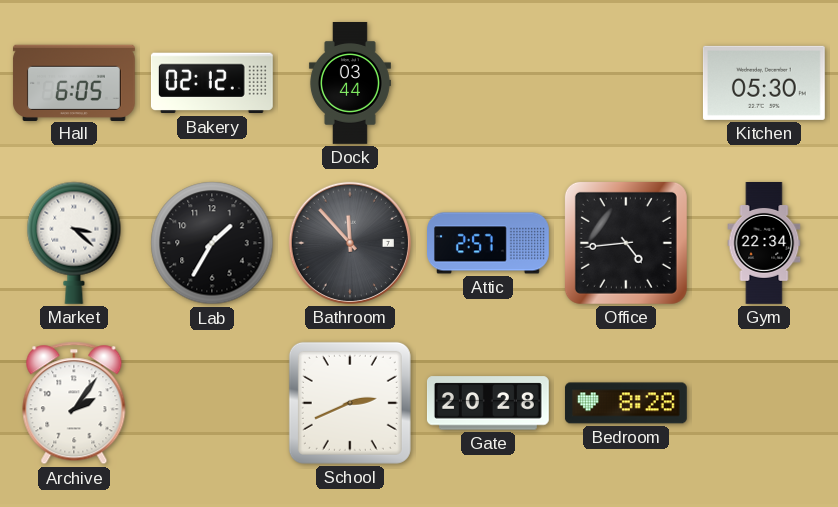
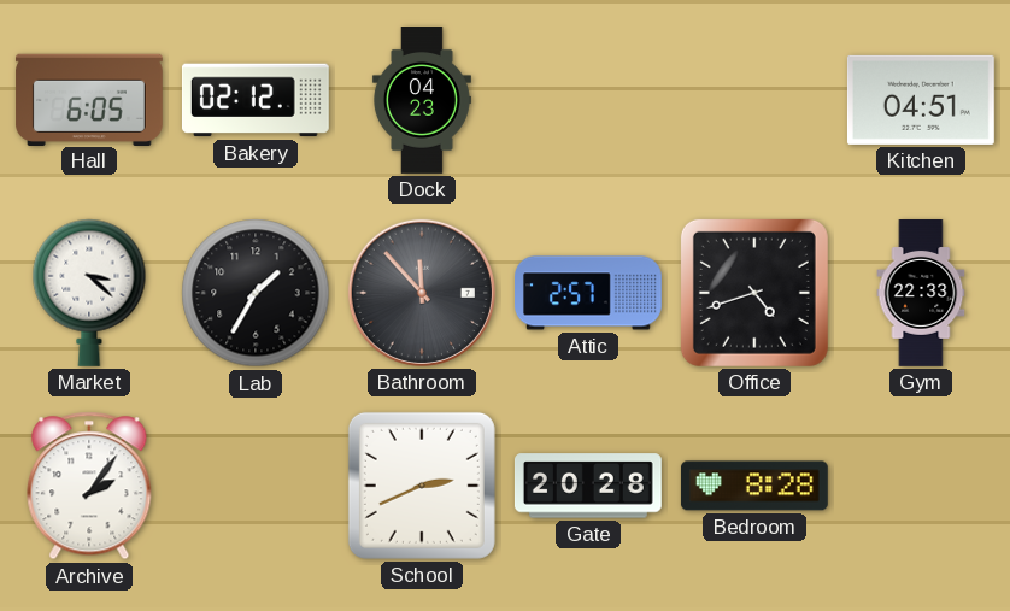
Dock: 03:44 -> 04:23 (422, 101)
Kitchen: 05:30 -> 04:51 (921, 100)
Office: 4:44 -> 4:42 (754, 293)
Gym: 22:34 -> 22:33 (921, 294)
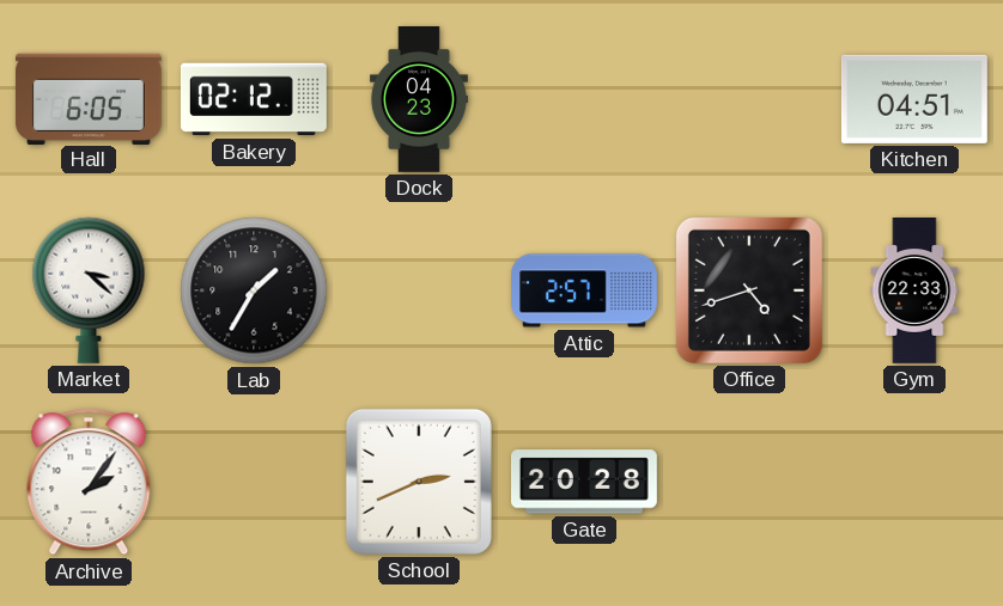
Bathroom: 11:53 -> none (422, 293)
Bedroom: 8:28 -> none (754, 486)
